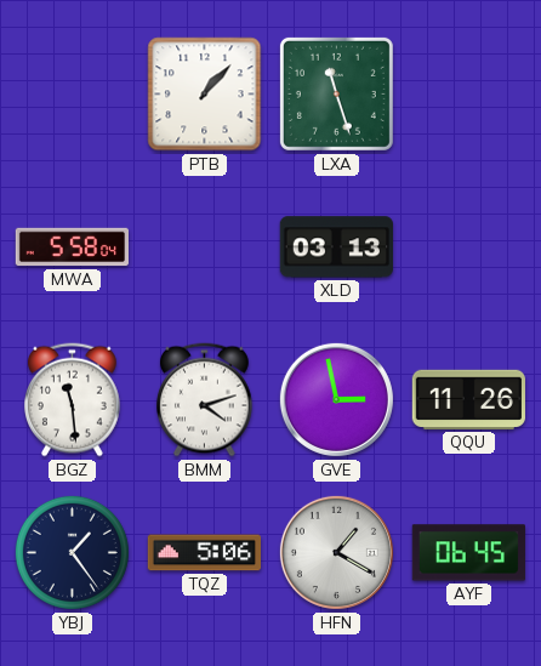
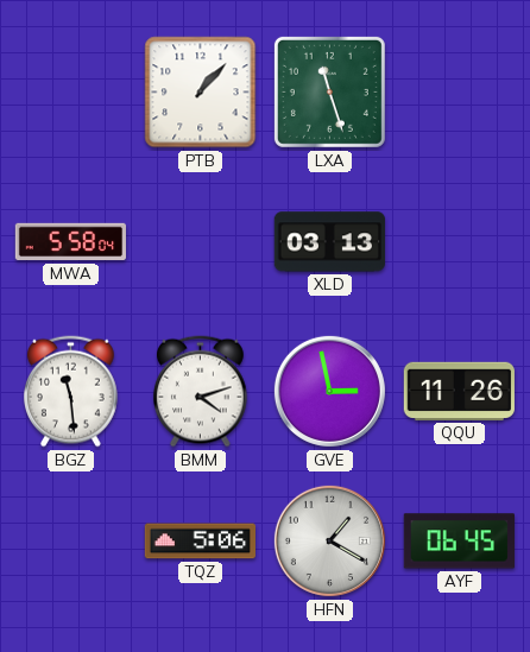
YBJ: 1:24 -> none (72, 552)
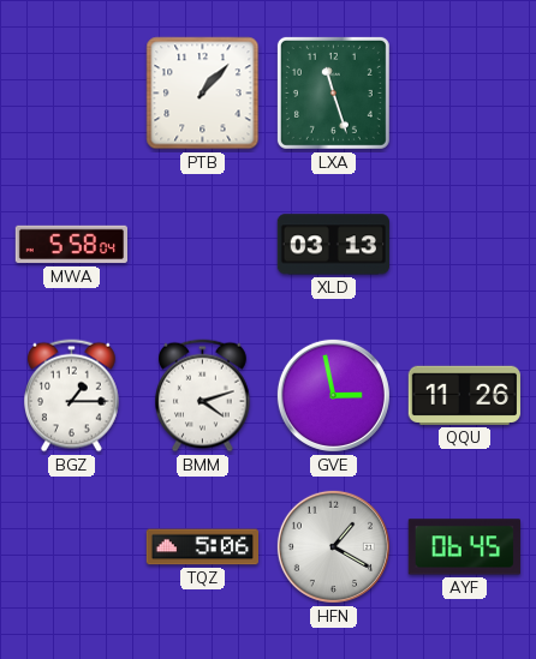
BGZ: 11:29 -> 1:15 (72, 396)
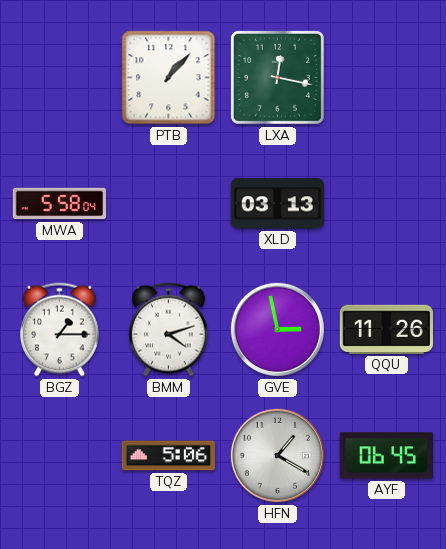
LXA: 11:27 -> 12:17 (277, 77)
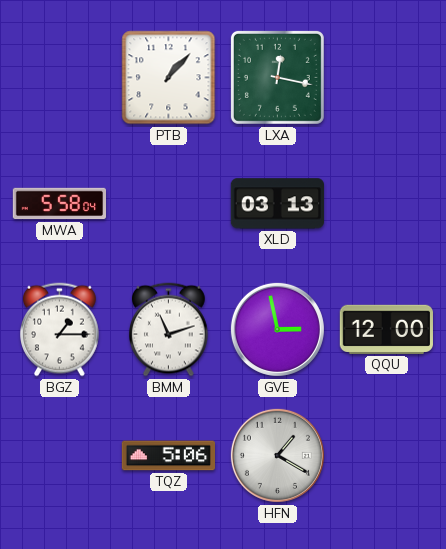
BMM: 4:12 -> 11:12 (169, 330)
QQU: 11:26 -> 12:00 (386, 329)
AYF: 06:45 -> none (386, 456)
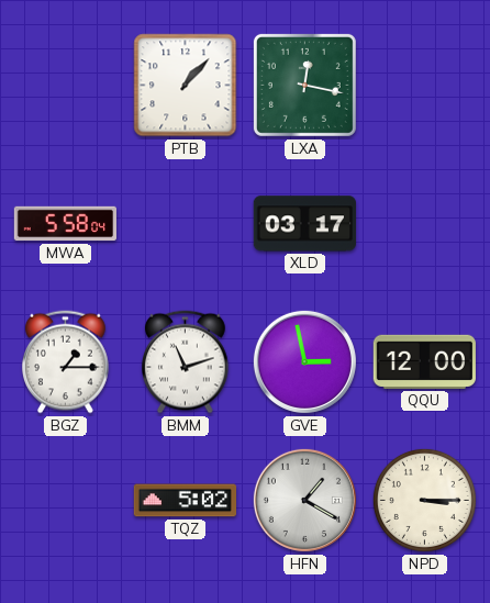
XLD: 03:13 -> 03:17 (304, 224)
TQZ: 5:06 -> 5:02 (185, 501)
NPD: none -> 3:15 (424, 500)
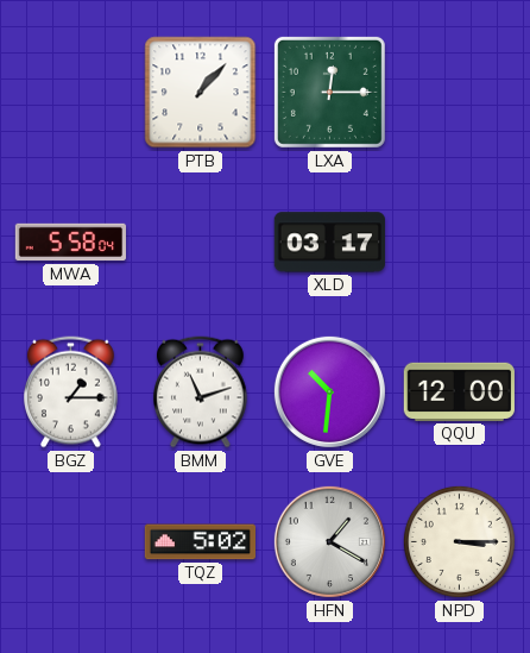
LXA: 12:17 -> 12:15 (329, 92)
GVE: 2:58 -> 10:31 (329, 391)
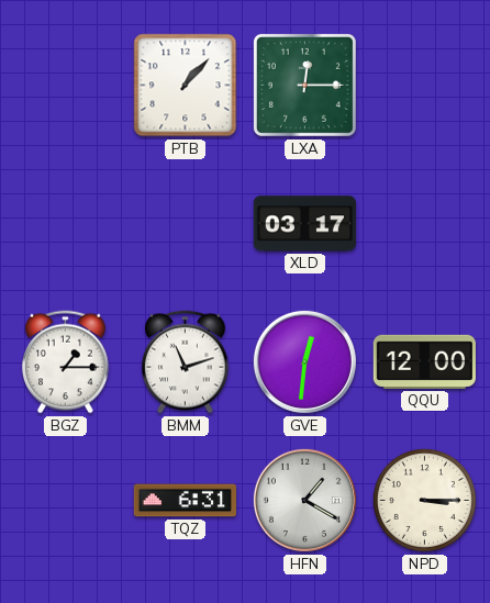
MWA: 5:58 -> none (70, 243)
GVE: 10:31 -> 12:31 (304, 361)
TQZ: 5:02 -> 6:31 (185, 501)
